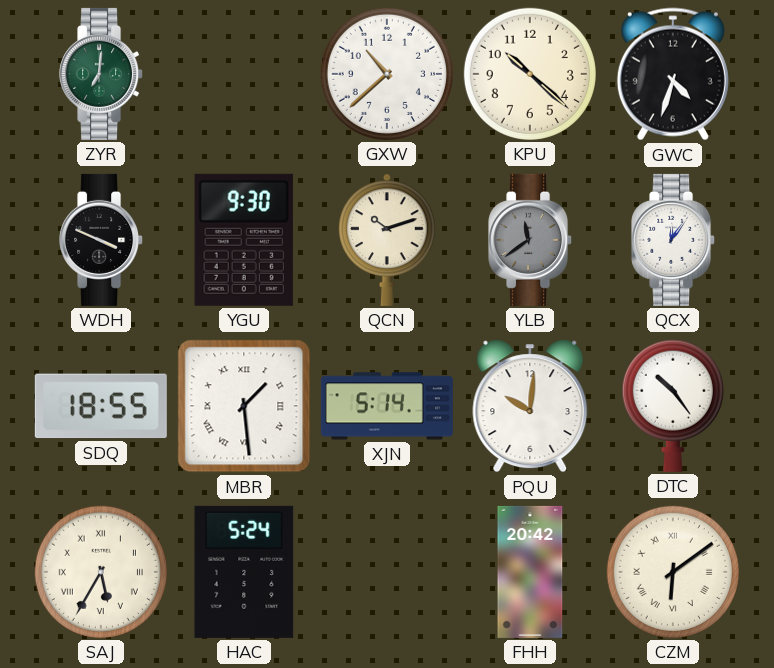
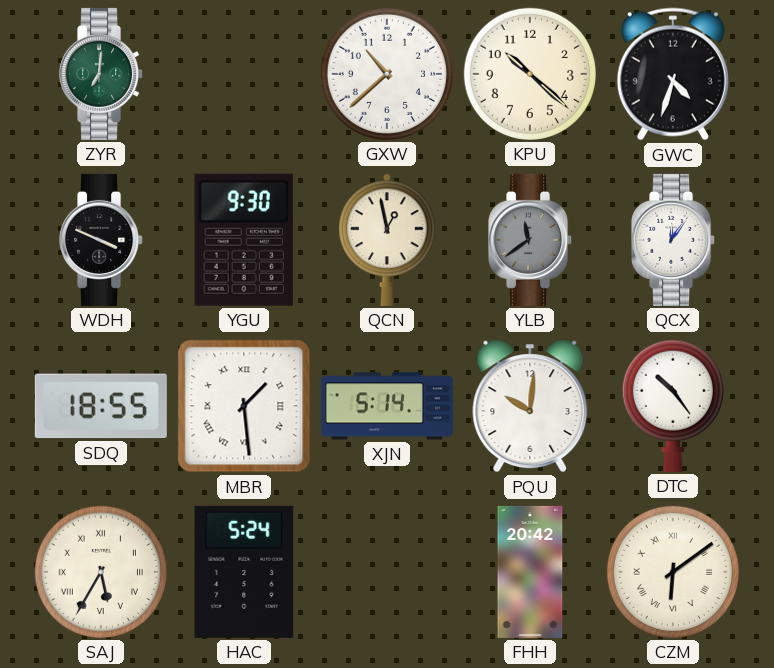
QCN: 10:12 -> 12:58 (387, 240)
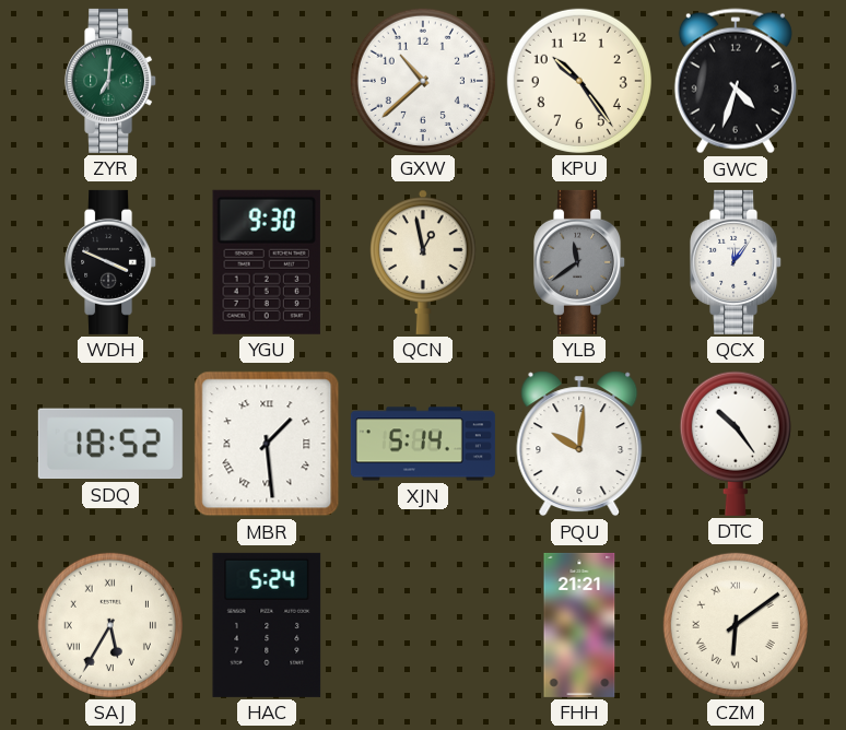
KPU: 10:22 -> 10:24 (579, 81)
SDQ: 18:55 -> 18:52 (110, 444)
FHH: 20:42 -> 21:21 (579, 625)
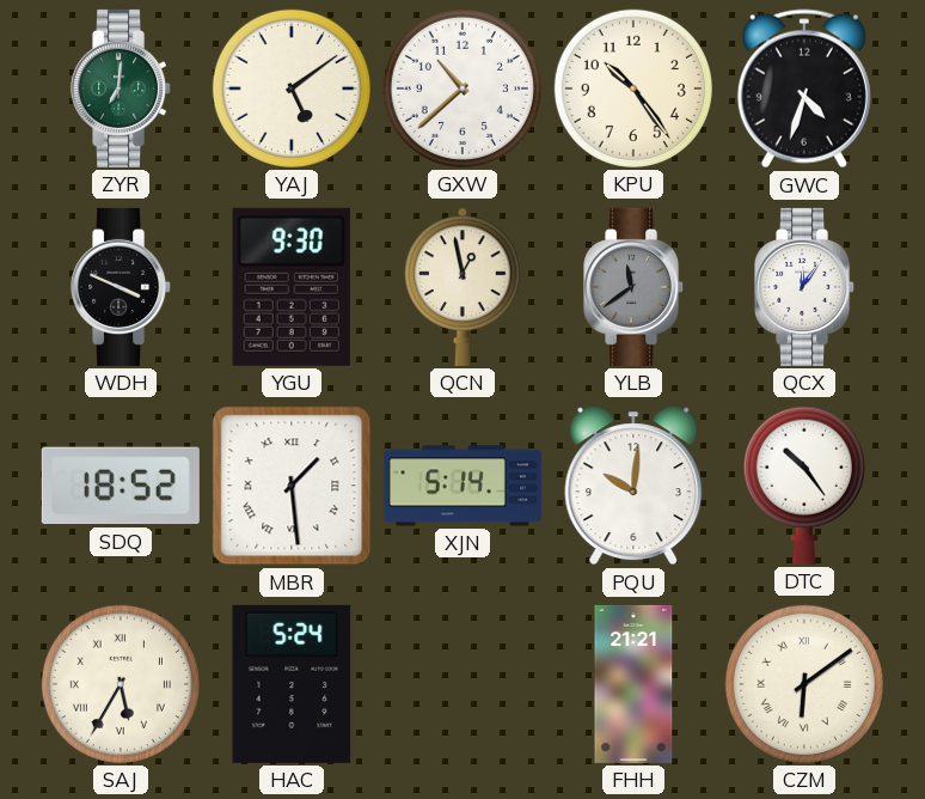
YAJ: none -> 5:09 (292, 89)
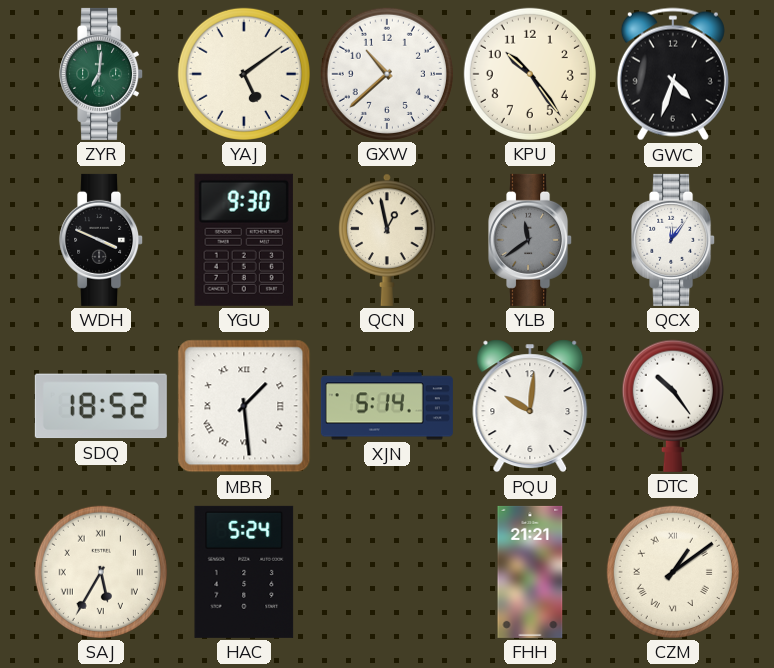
CZM: 6:09 -> 1:09 (673, 572)
